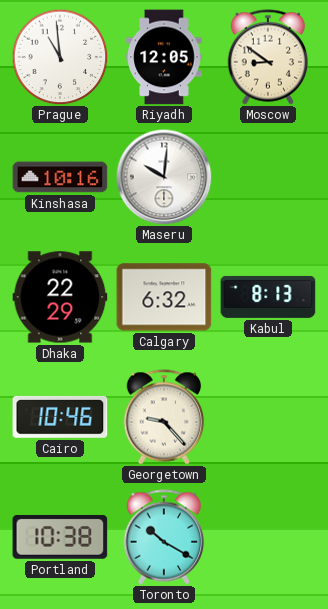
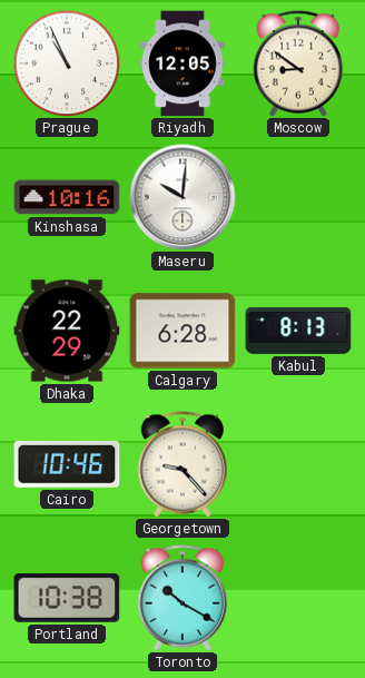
Prague: 10:59 -> 10:56 (67, 63)
Calgary: 6:32 -> 6:28 (182, 331)
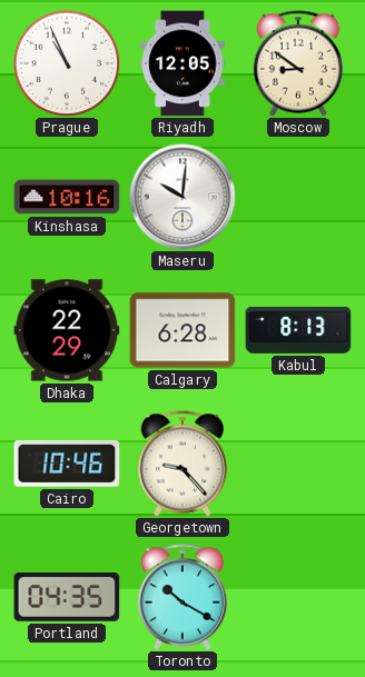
Portland: 10:38 -> 04:35 (67, 597)
